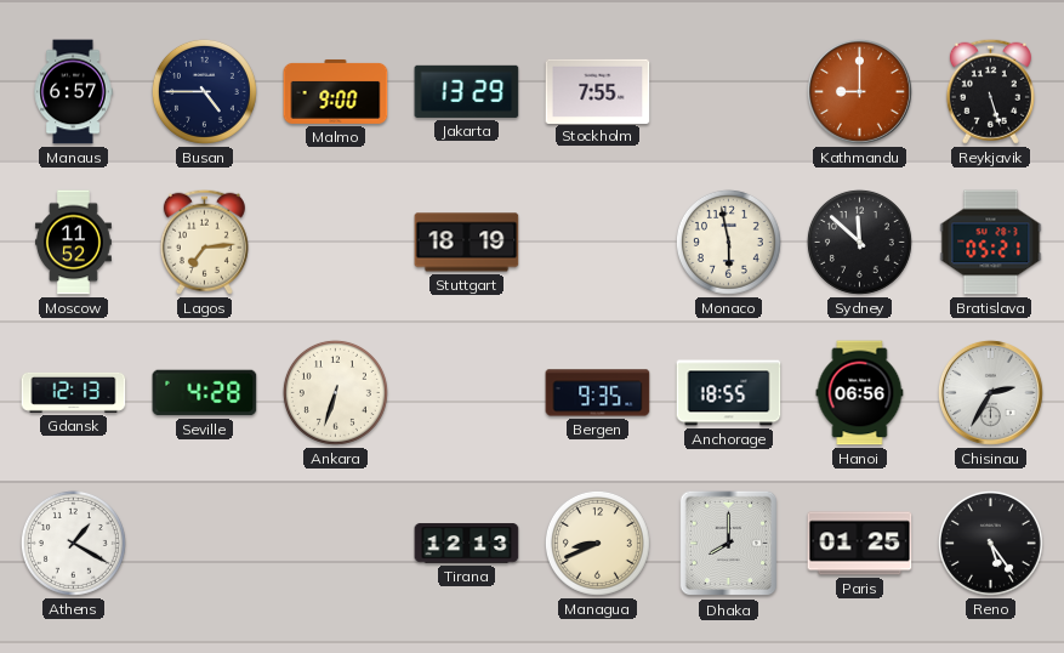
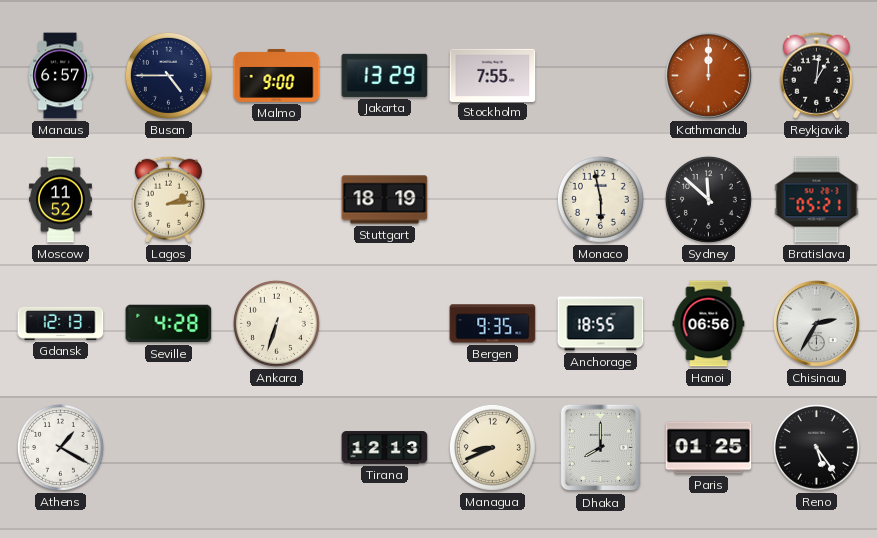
Kathmandu: 9:00 -> 12:00 (709, 76)
Reykjavik: 5:27 -> 1:01 (816, 75)
Lagos: 7:14 -> 2:14 (168, 199)
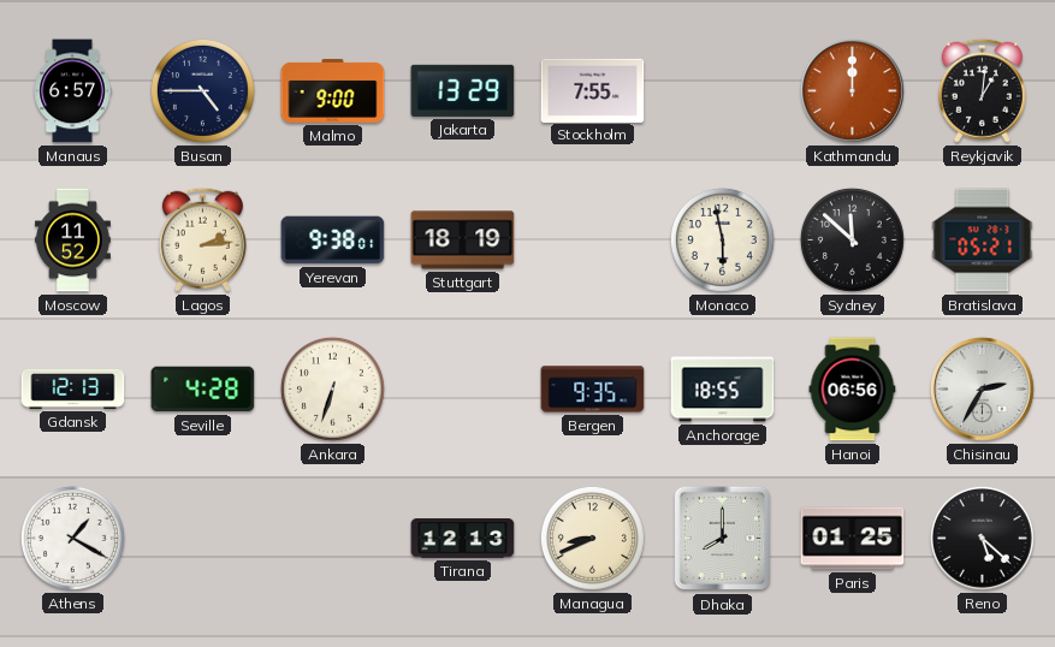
Yerevan: none -> 9:38 (333, 241)
Reno: 5:24 -> 5:22 (982, 538)
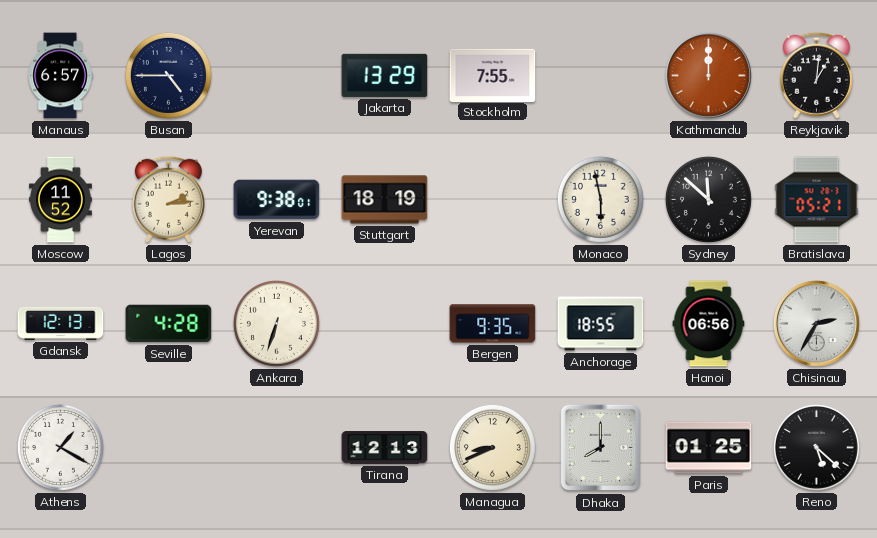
Malmo: 9:00 -> none (333, 90)
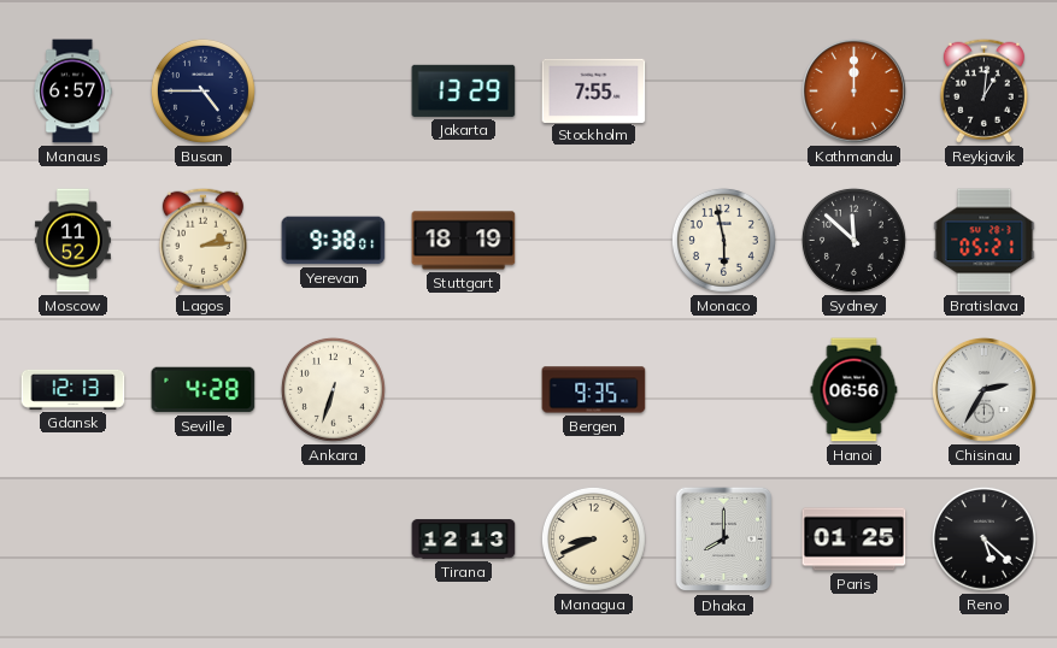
Anchorage: 18:55 -> none (601, 324)
Athens: 1:20 -> none (60, 447)
